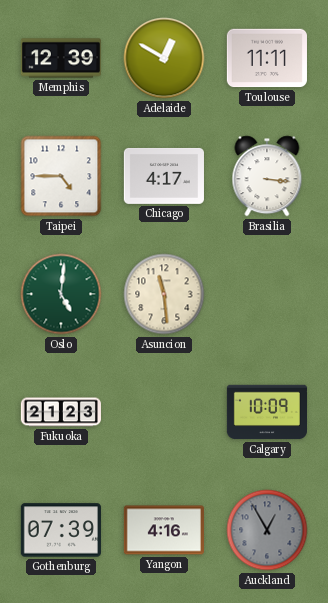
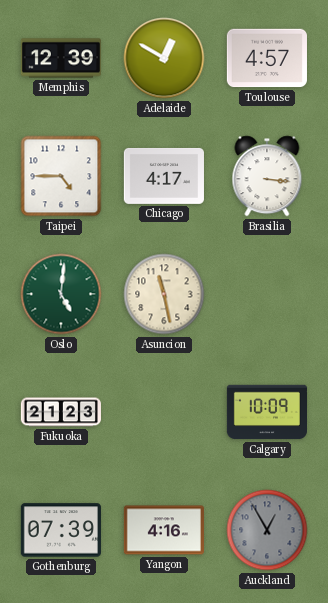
Toulouse: 11:11 -> 4:57 (267, 58)
Asuncion: 11:29 -> 11:28 (164, 294)
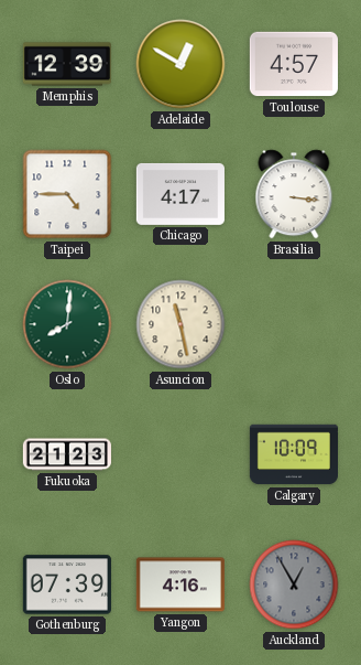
Oslo: 5:01 -> 8:01 (67, 324)
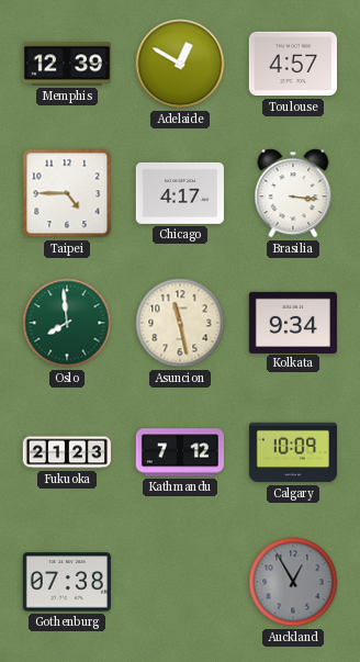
Oslo: 8:01 -> 7:59 (67, 323)
Kolkata: none -> 9:34 (293, 322)
Kathmandu: none -> 7:12 (180, 452)
Gothenburg: 07:39 -> 07:38 (67, 582)
Yangon: 4:16 -> none (180, 584)
